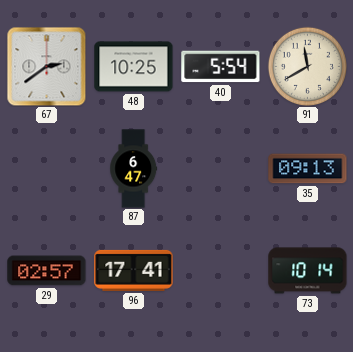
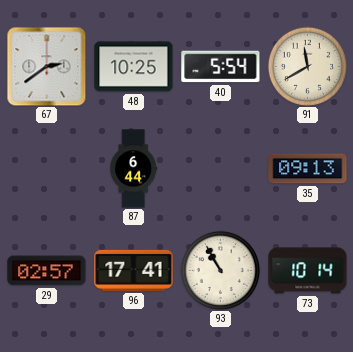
87: 6:47 -> 6:44 (134, 169)
93: none -> 10:55 (220, 270)
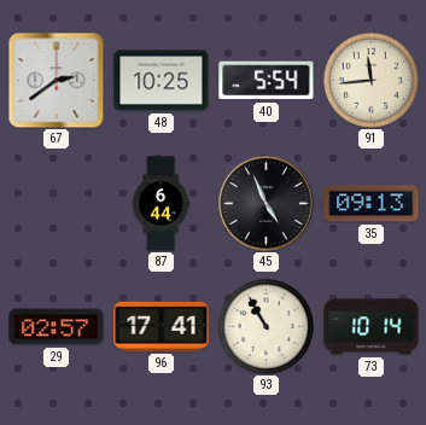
91: 11:40 -> 11:44 (370, 80)
45: none -> 4:56 (265, 203)
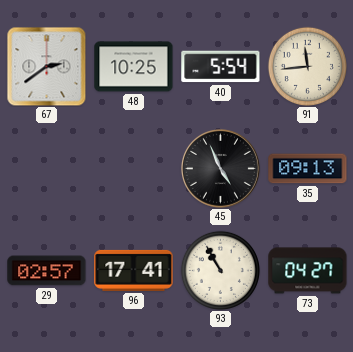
87: 6:44 -> none (162, 204)
73: 10:14 -> 04:27 (308, 271)
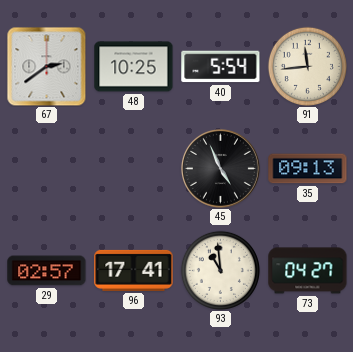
93: 10:55 -> 10:59 (220, 270)
